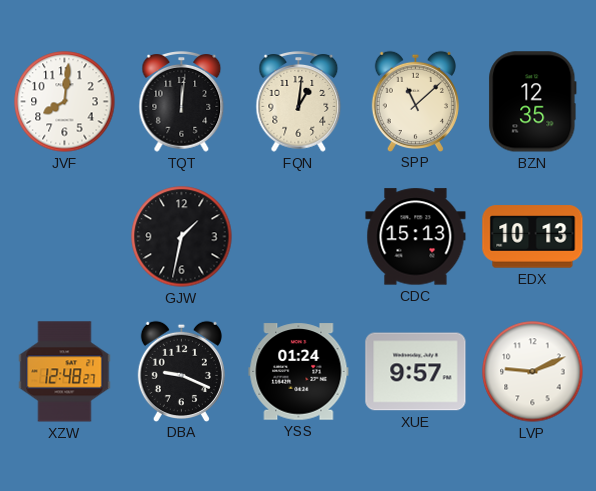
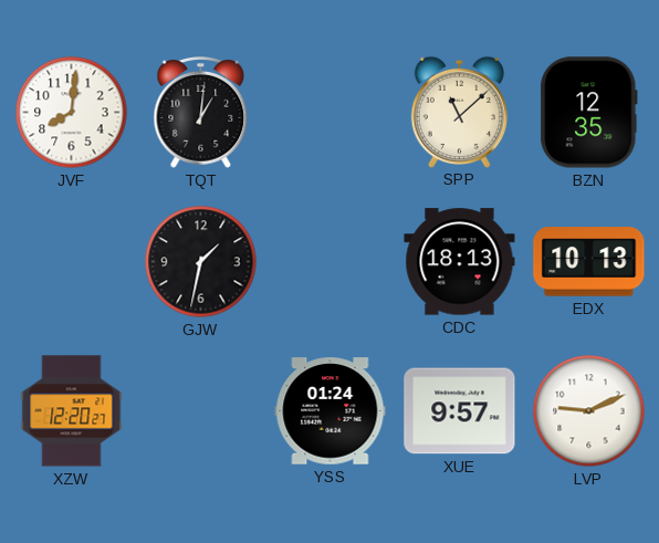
TQT: 12:01 -> 1:01 (201, 113)
FQN: 1:01 -> none (299, 102)
CDC: 15:13 -> 18:13 (460, 262)
XZW: 12:48 -> 12:20 (72, 411)
DBA: 9:19 -> none (181, 371)
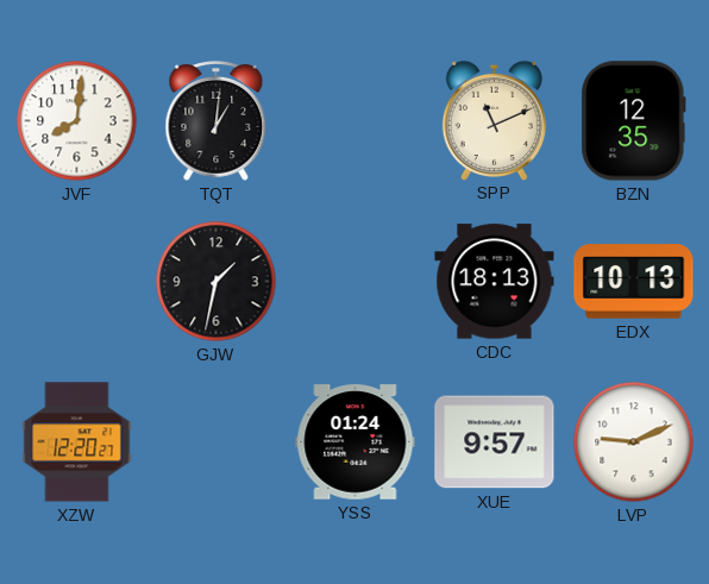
SPP: 11:08 -> 11:11 (494, 120)
